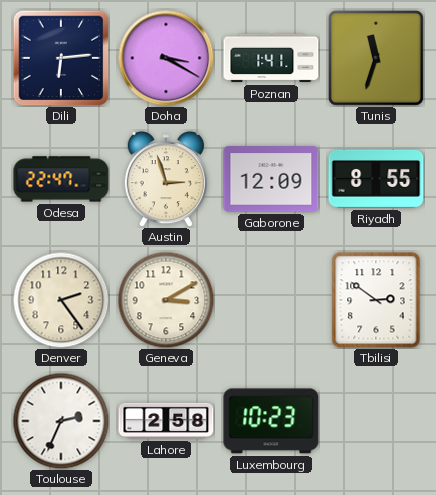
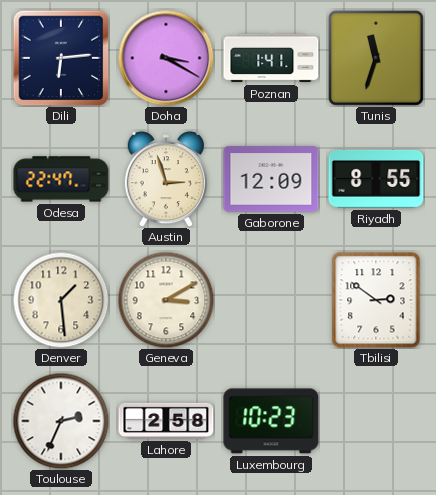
Denver: 2:24 -> 1:29 (61, 300)
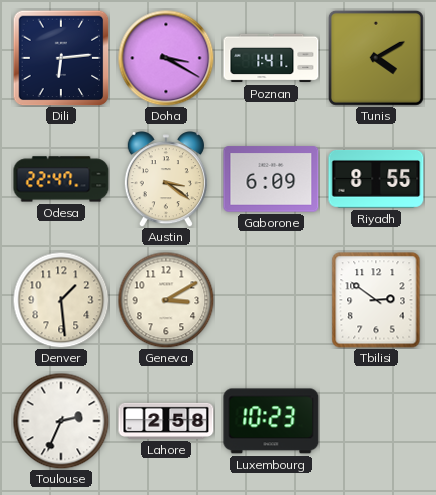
Tunis: 11:33 -> 4:10 (376, 58)
Austin: 2:57 -> 3:21 (166, 179)
Gaborone: 12:09 -> 6:09 (271, 179)
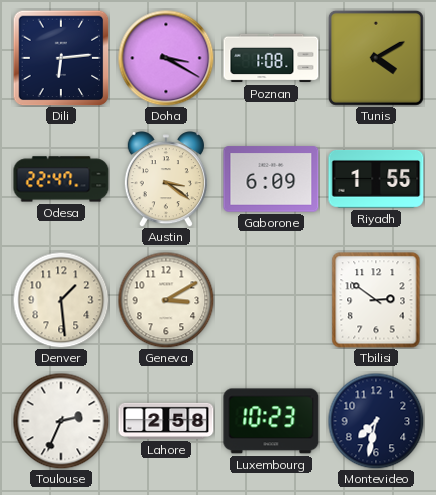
Poznan: 1:41 -> 1:08 (271, 58)
Riyadh: 8:55 -> 1:55 (376, 180)
Montevideo: none -> 7:32 (376, 421)
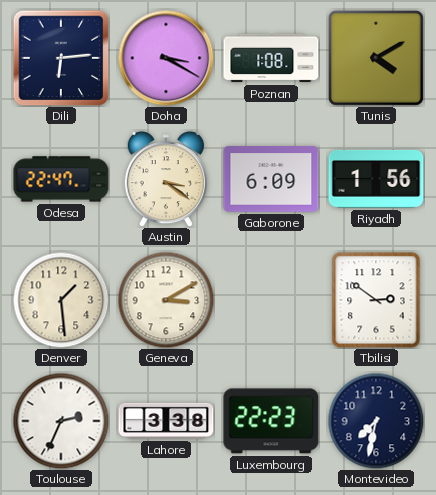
Riyadh: 1:55 -> 1:56 (376, 180)
Lahore: 2:58 -> 3:38 (166, 421)
Luxembourg: 10:23 -> 22:23 (271, 421)
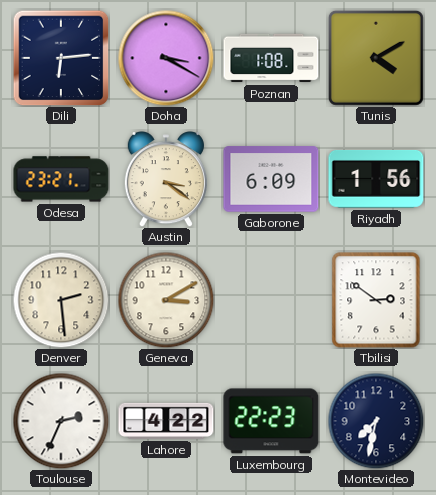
Odesa: 22:47 -> 23:21 (61, 179)
Denver: 1:29 -> 2:29 (61, 300)
Lahore: 3:38 -> 4:22 (166, 421)
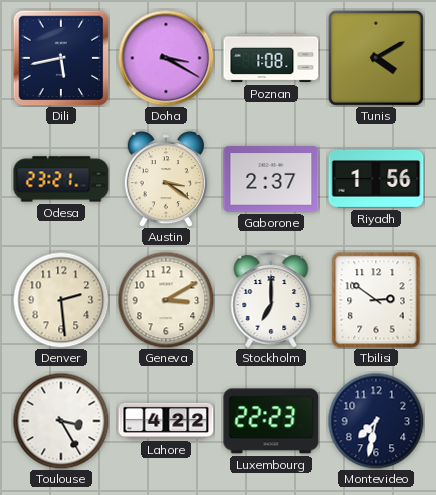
Dili: 6:14 -> 5:43 (61, 58)
Gaborone: 6:09 -> 2:37 (271, 179)
Stockholm: none -> 7:00 (271, 300)
Toulouse: 2:34 -> 3:25 (61, 421)
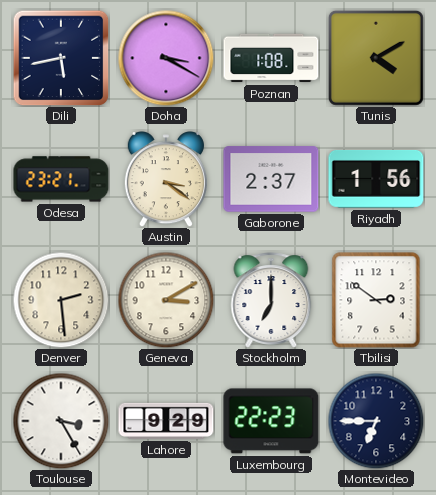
Lahore: 4:22 -> 9:29 (166, 421)
Montevideo: 7:32 -> 6:45 (376, 421)
